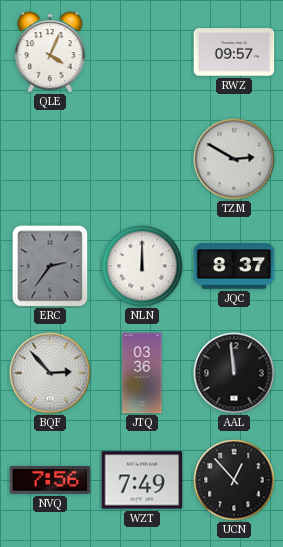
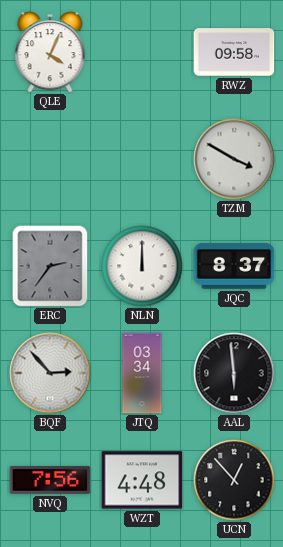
RWZ: 09:57 -> 09:58 (234, 52)
TZM: 2:50 -> 3:50 (234, 159)
JTQ: 03:36 -> 03:34 (142, 373)
AAL: 11:59 -> 5:59 (234, 373)
WZT: 7:49 -> 4:48 (142, 480)
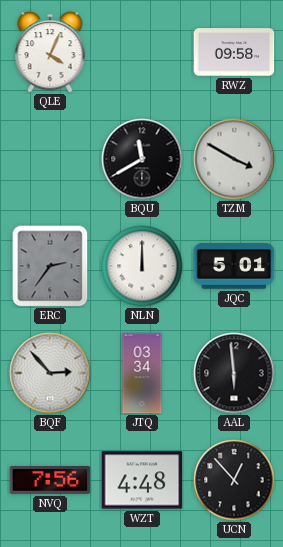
BQU: none -> 11:40 (142, 159)
JQC: 8:37 -> 5:01 (234, 266)
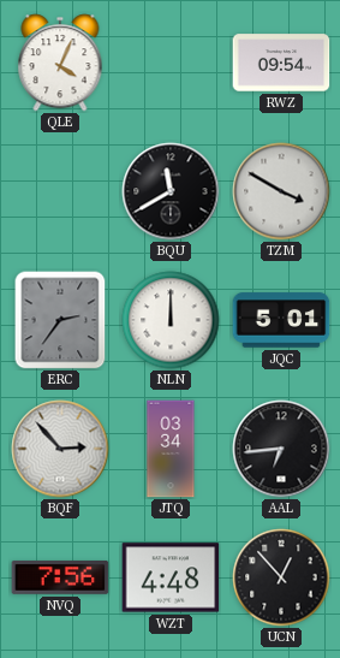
RWZ: 09:58 -> 09:54 (281, 63)
AAL: 5:59 -> 6:44 (281, 449)
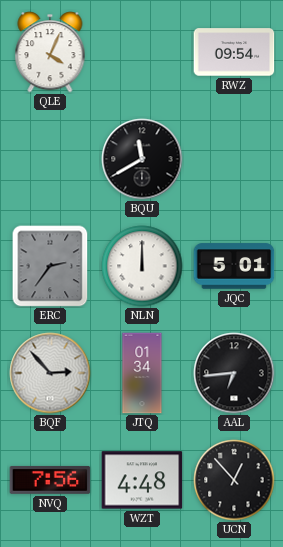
TZM: 3:50 -> none (281, 191)
JTQ: 03:34 -> 01:34 (142, 373)
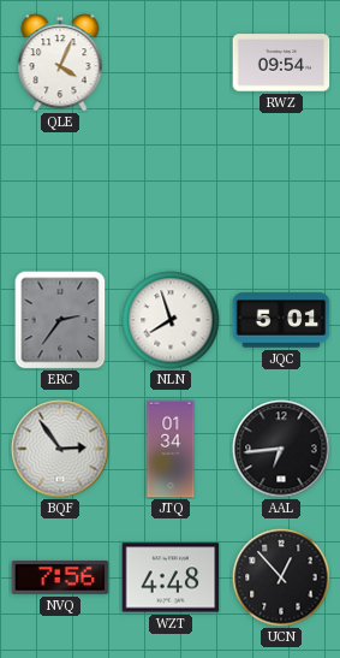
BQU: 11:40 -> none (142, 159)
NLN: 12:00 -> 7:57 (171, 320)
BQF: 2:53 -> 2:54 (60, 449)
